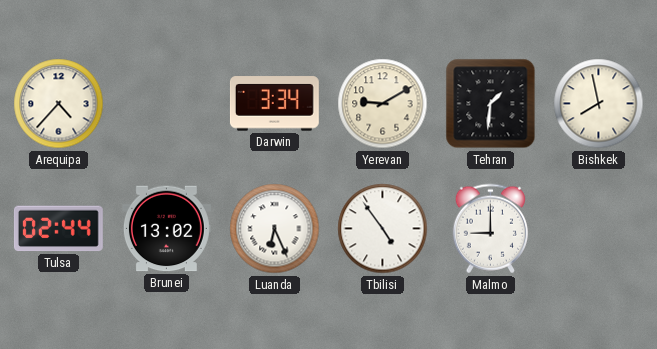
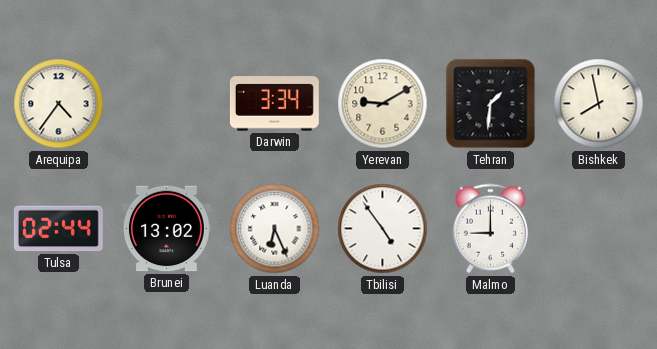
Arequipa: 4:37 -> 4:36 (59, 104)
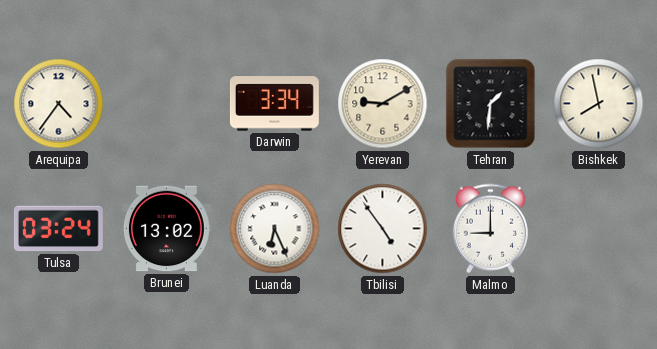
Tulsa: 02:44 -> 03:24 (58, 229)
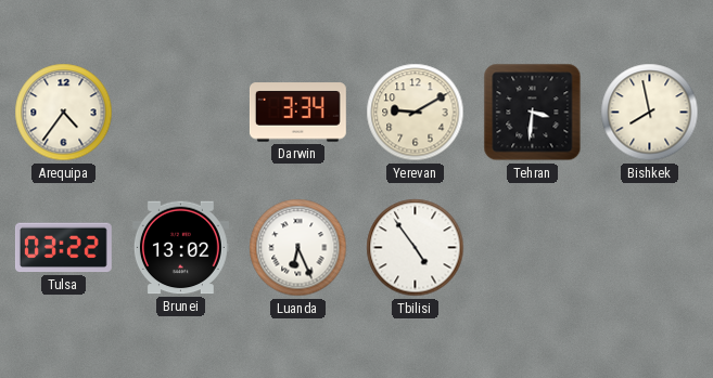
Tehran: 1:31 -> 3:31 (533, 113)
Tulsa: 03:24 -> 03:22 (63, 248)
Malmo: 9:00 -> none (490, 229)
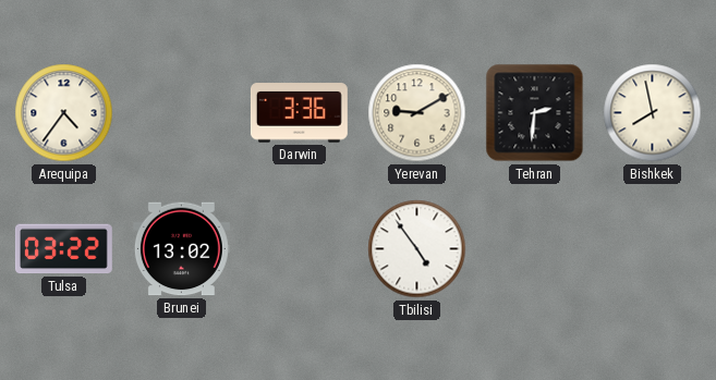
Darwin: 3:34 -> 3:36 (299, 113)
Tehran: 3:31 -> 2:31 (535, 113)
Luanda: 6:26 -> none (298, 248)
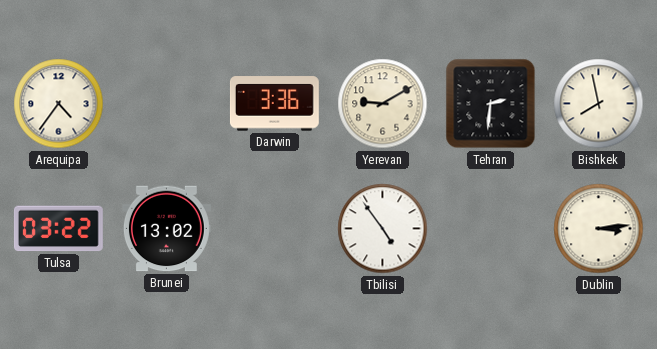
Dublin: none -> 3:14 (599, 229)
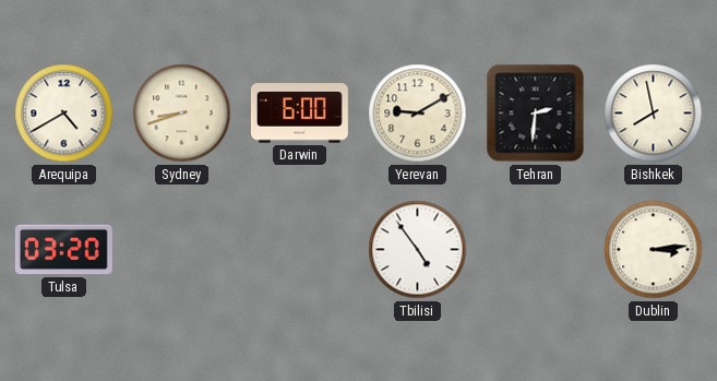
Arequipa: 4:36 -> 4:40 (64, 114)
Sydney: none -> 8:42 (182, 114)
Darwin: 3:36 -> 6:00 (299, 114)
Tulsa: 03:22 -> 03:20 (63, 250)
Brunei: 13:02 -> none (166, 229)
